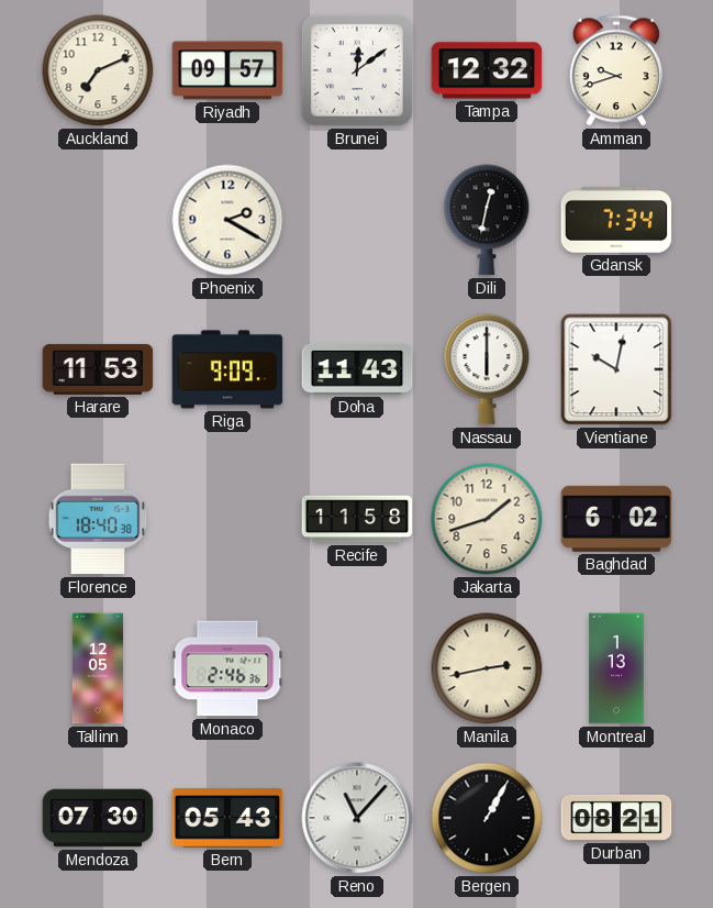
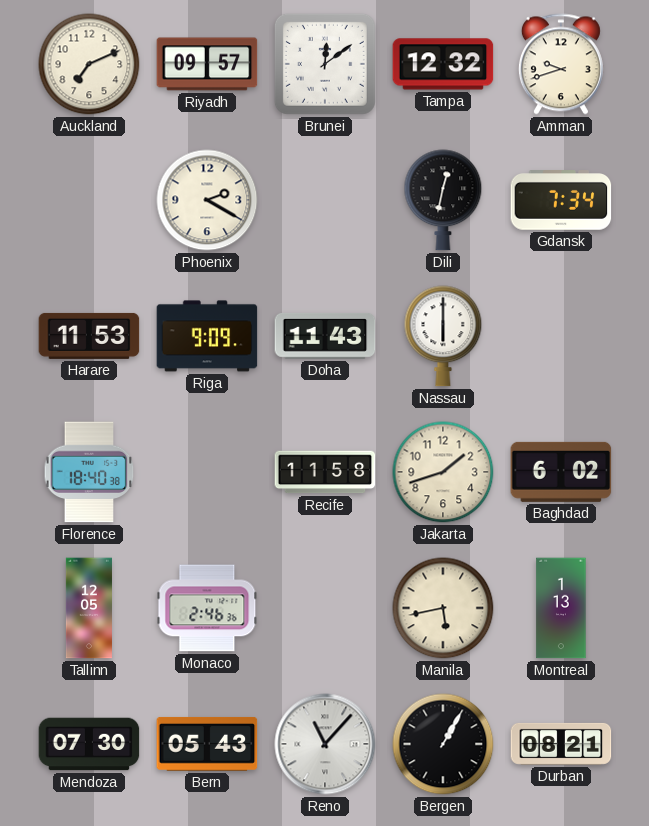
Vientiane: 10:02 -> none (616, 369)
Manila: 2:43 -> 5:43 (443, 608)
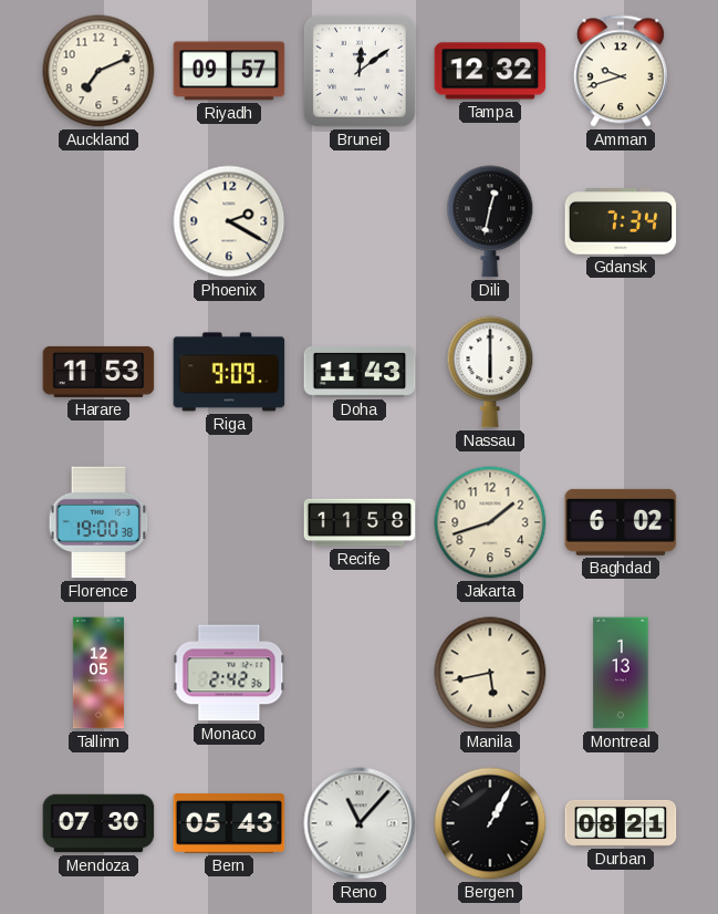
Florence: 18:40 -> 19:00 (98, 522)
Monaco: 2:46 -> 2:42 (229, 673)
